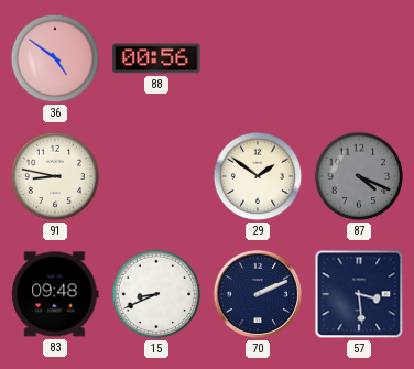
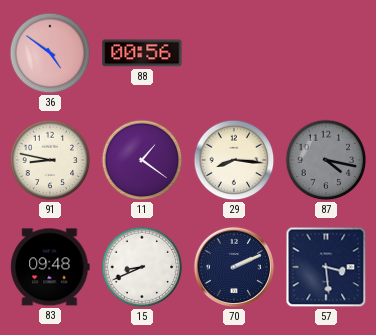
11: none -> 1:21 (142, 160)
29: 1:51 -> 8:16 (234, 160)
87: 4:19 -> 4:17 (326, 160)
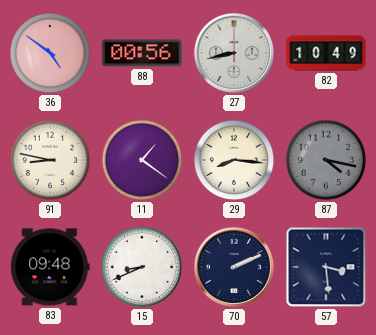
27: none -> 8:43 (234, 53)
82: none -> 10:49 (326, 53)
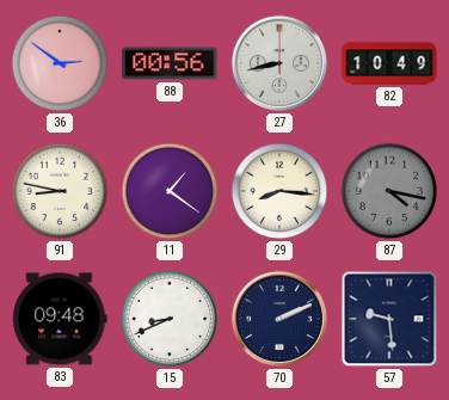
36: 4:51 -> 2:51 (60, 63)
57: 3:29 -> 9:29 (389, 319)
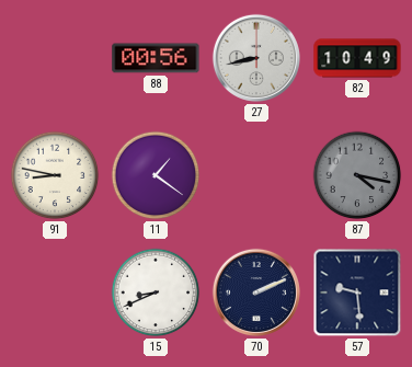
36: 2:51 -> none (60, 63)
29: 8:16 -> none (279, 191)
83: 09:48 -> none (60, 319)
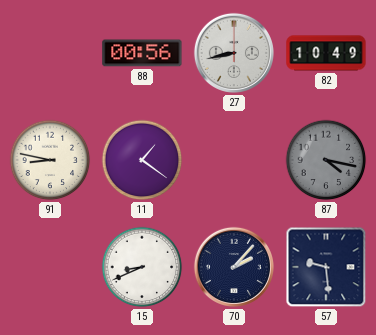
70: 2:11 -> 2:07 (234, 267)
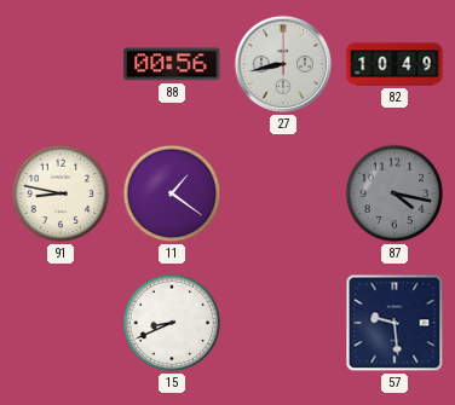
70: 2:07 -> none (234, 267)
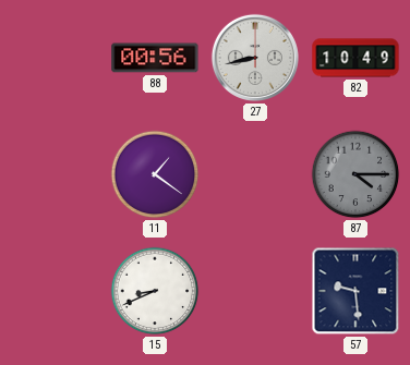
91: 8:47 -> none (61, 193)
87: 4:17 -> 4:15 (355, 174)
